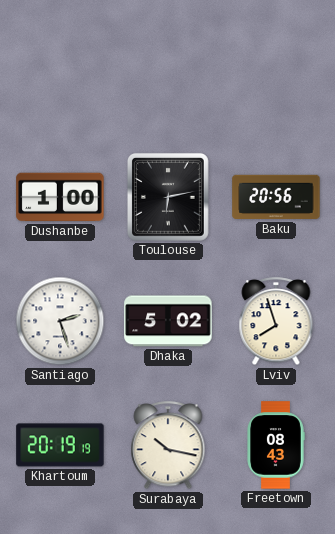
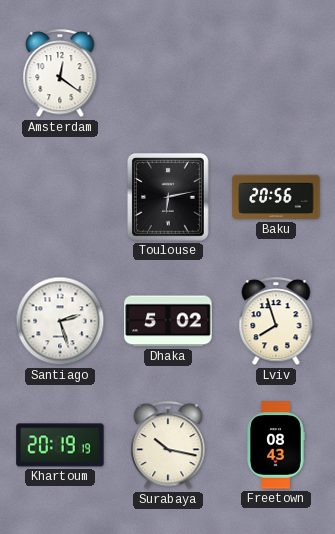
Amsterdam: none -> 12:21 (60, 74)
Dushanbe: 1:00 -> none (60, 197)
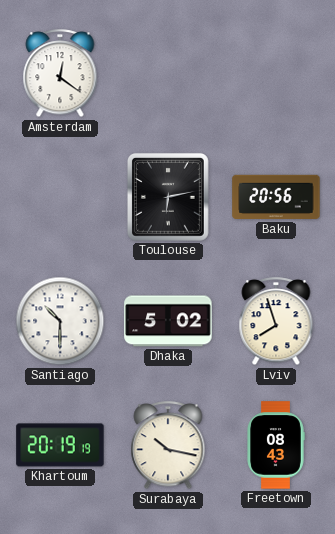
Santiago: 2:27 -> 10:30 (60, 321)
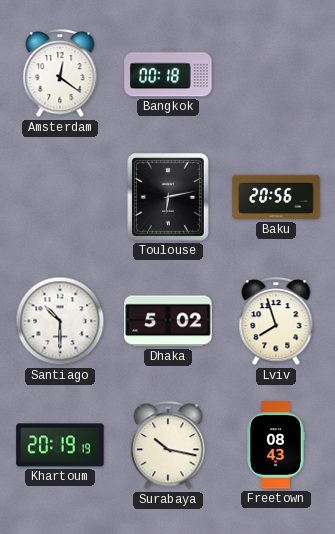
Bangkok: none -> 00:18 (168, 73)
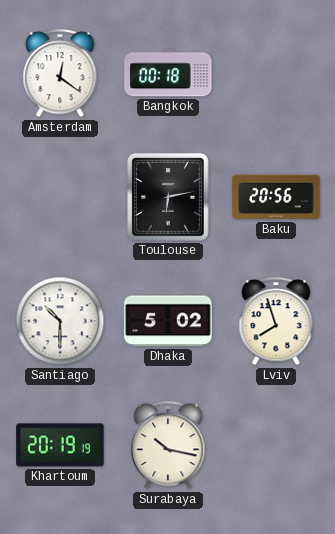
Freetown: 08:43 -> none (276, 445)
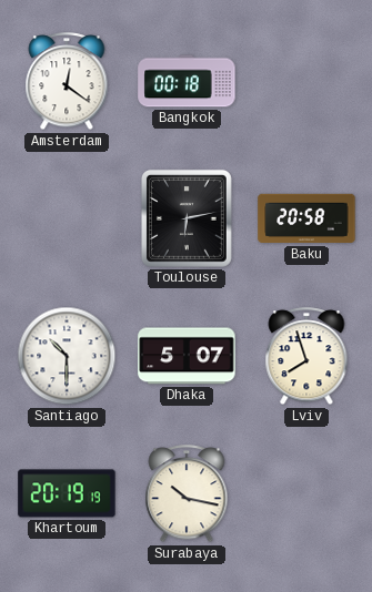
Baku: 20:56 -> 20:58 (306, 218)
Dhaka: 5:02 -> 5:07 (187, 356)
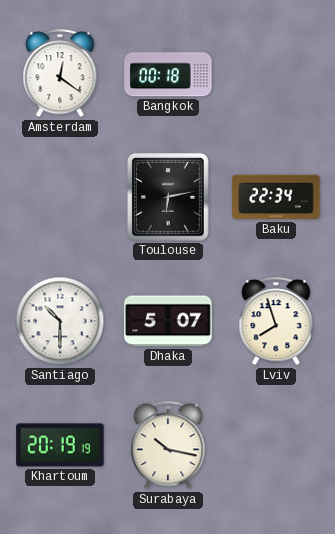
Baku: 20:58 -> 22:34 (276, 197)
